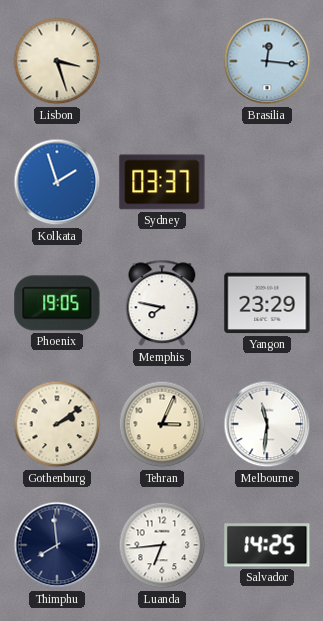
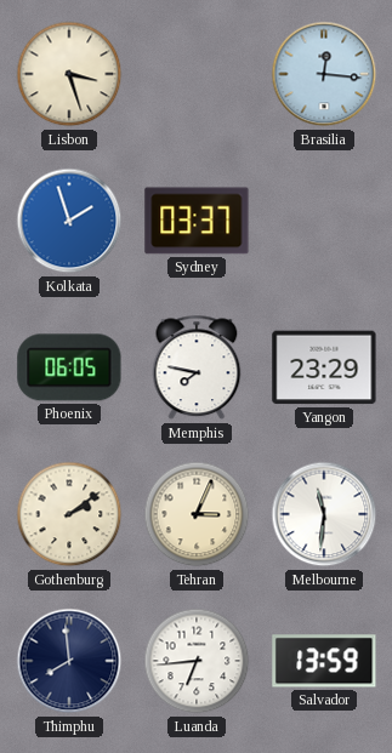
Phoenix: 19:05 -> 06:05 (69, 367)
Salvador: 14:25 -> 13:59 (324, 661)
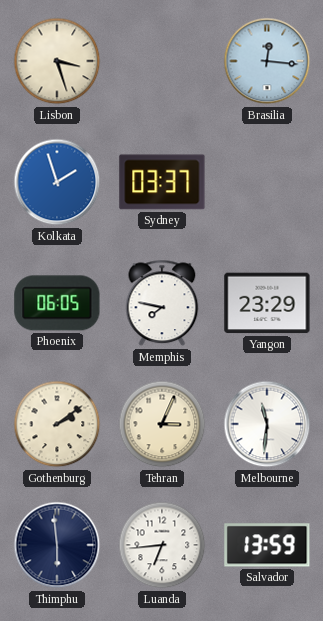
Thimphu: 7:59 -> 5:59 (57, 545)
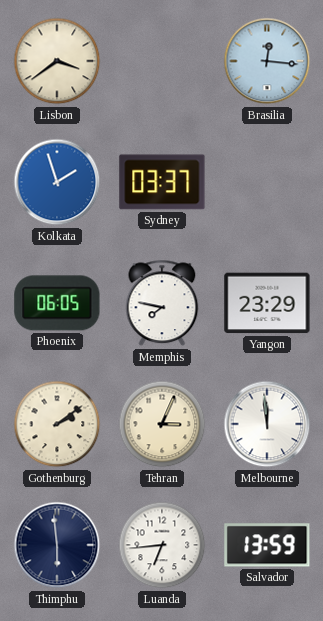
Lisbon: 3:27 -> 3:39 (57, 61)
Melbourne: 11:31 -> 11:59 (267, 424)
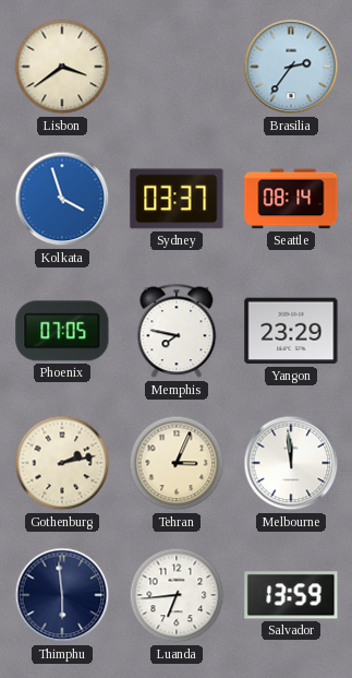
Brasilia: 12:16 -> 2:36 (291, 67)
Kolkata: 1:57 -> 3:57 (62, 199)
Seattle: none -> 08:14 (291, 199)
Phoenix: 06:05 -> 07:05 (62, 331)
Gothenburg: 2:09 -> 2:13 (62, 463)
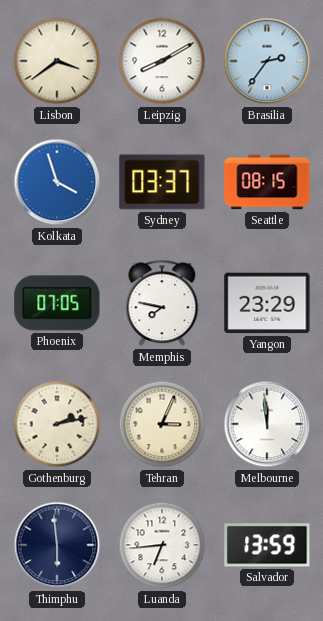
Leipzig: none -> 8:10 (162, 61)
Seattle: 08:14 -> 08:15 (267, 182)
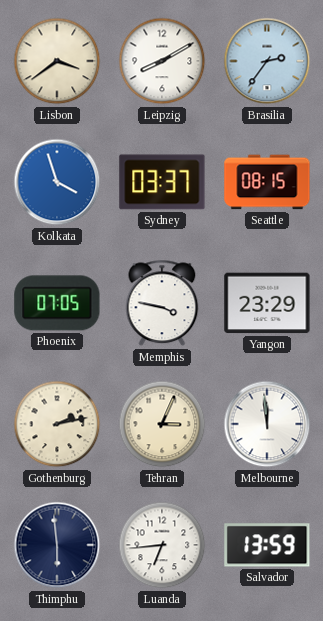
Memphis: 7:47 -> 3:47 (162, 303)
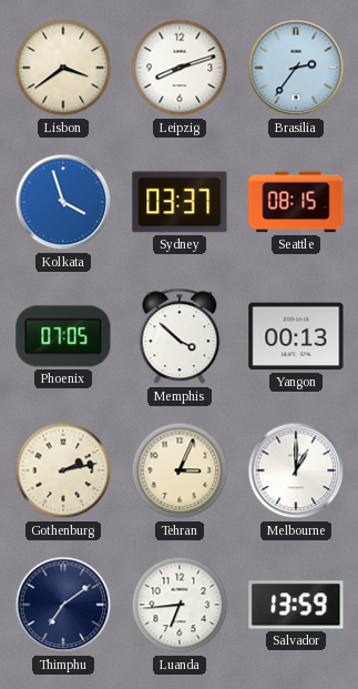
Leipzig: 8:10 -> 8:12 (180, 68)
Memphis: 3:47 -> 3:52 (180, 336)
Yangon: 23:29 -> 00:13 (296, 336)
Melbourne: 11:59 -> 1:00 (296, 470)
Thimphu: 5:59 -> 7:09 (63, 605)
